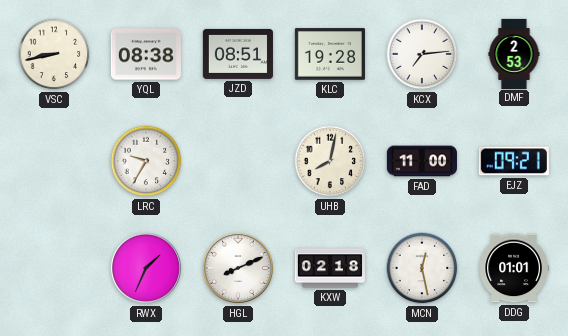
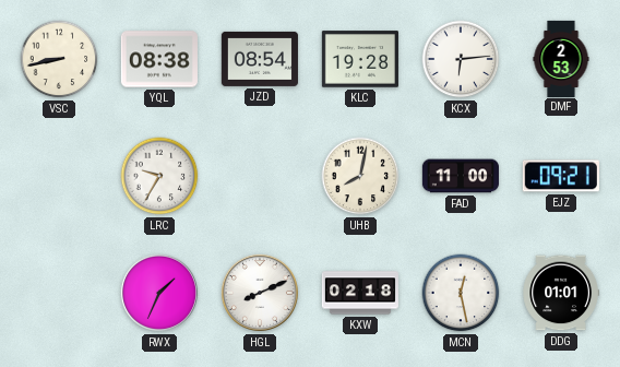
JZD: 08:51 -> 08:54 (260, 59)
KCX: 7:14 -> 6:14 (461, 59)
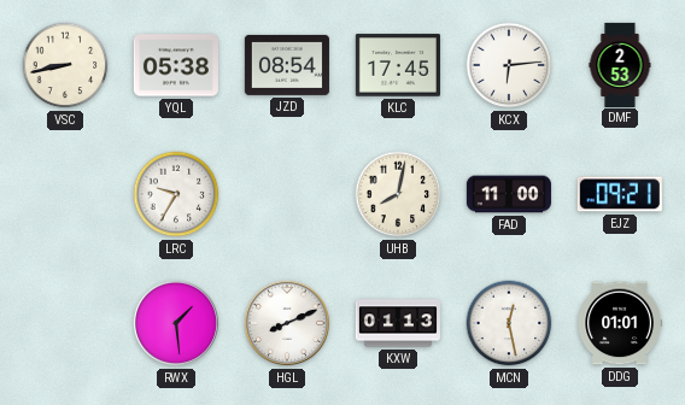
YQL: 08:38 -> 05:38 (176, 65)
KLC: 19:28 -> 17:45 (398, 65)
RWX: 1:34 -> 1:29 (176, 323)
KXW: 02:18 -> 01:13 (398, 323)
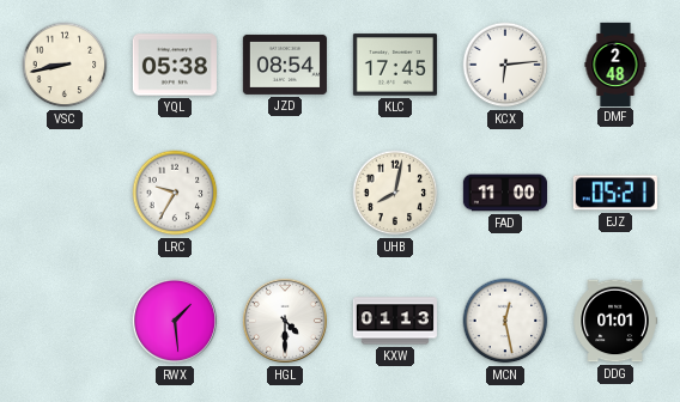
DMF: 2:53 -> 2:48 (615, 63)
EJZ: 09:21 -> 05:21 (615, 193)
HGL: 8:11 -> 4:30 (285, 321)
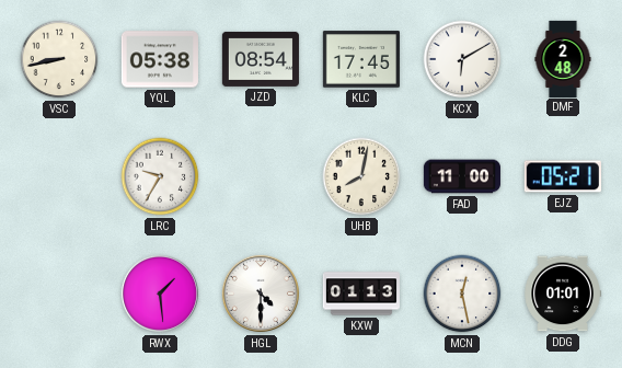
KCX: 6:14 -> 6:10 (462, 59)
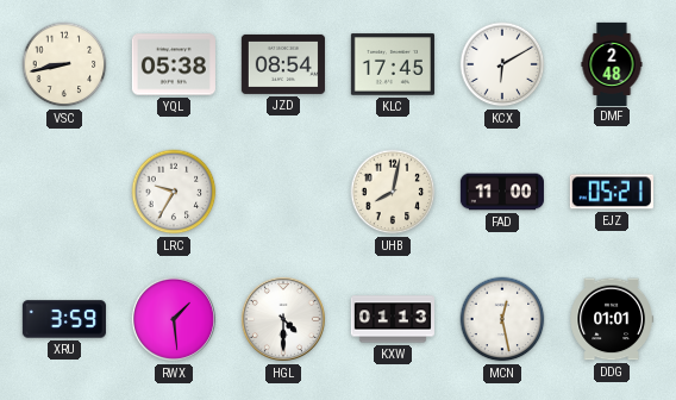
XRU: none -> 3:59 (64, 319)
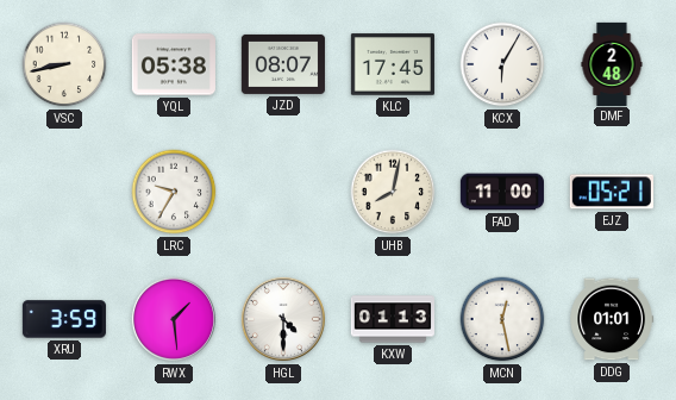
JZD: 08:54 -> 08:07 (283, 64)
KCX: 6:10 -> 6:05 (502, 64)
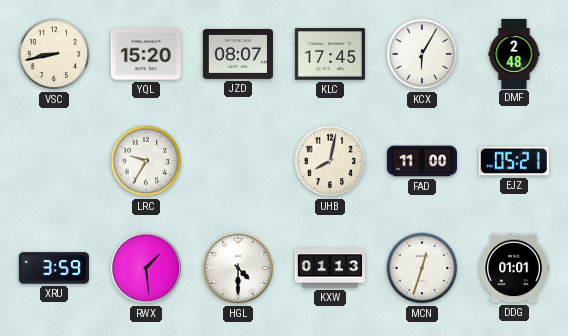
YQL: 05:38 -> 15:20 (146, 54)
MCN: 12:28 -> 12:33 (422, 268)
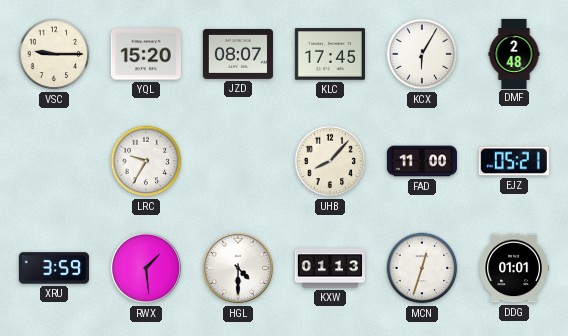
VSC: 8:43 -> 9:15 (54, 54)
UHB: 8:02 -> 8:07 (330, 161)
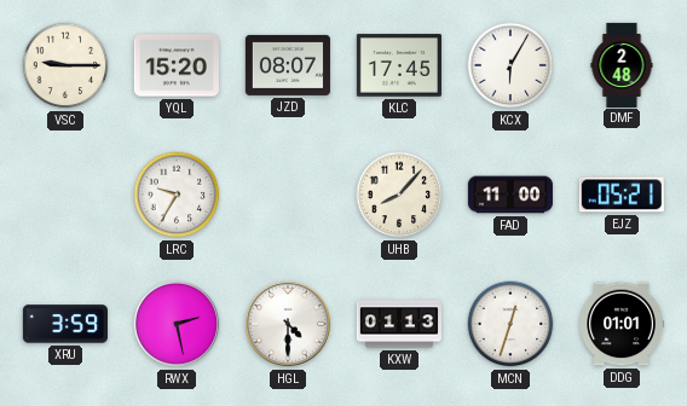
RWX: 1:29 -> 2:28 (177, 324)
